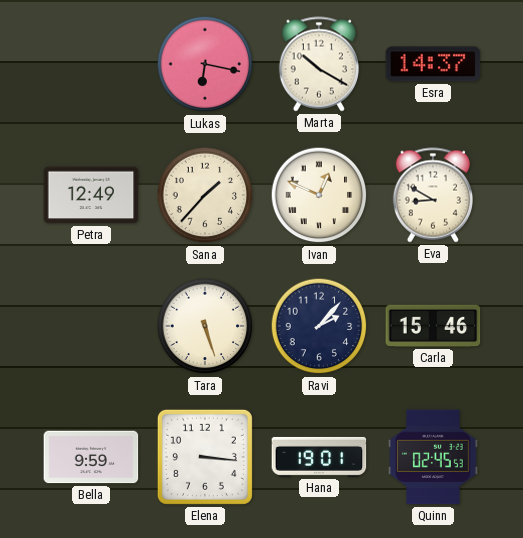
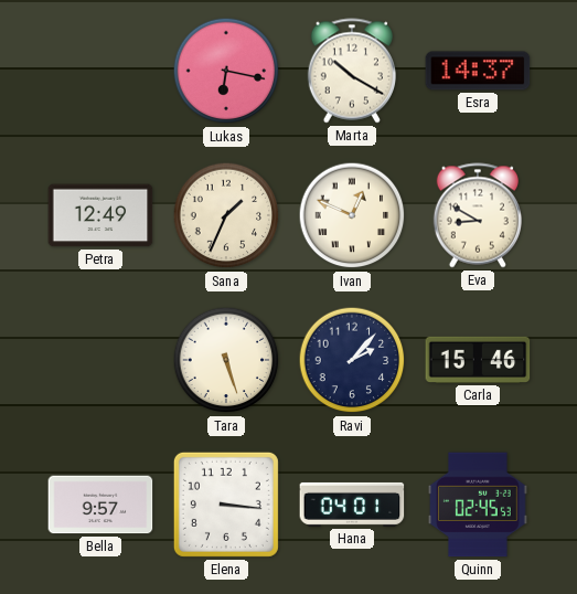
Sana: 1:37 -> 1:34 (226, 215)
Bella: 9:59 -> 9:57 (100, 505)
Hana: 19:01 -> 04:01 (352, 505)
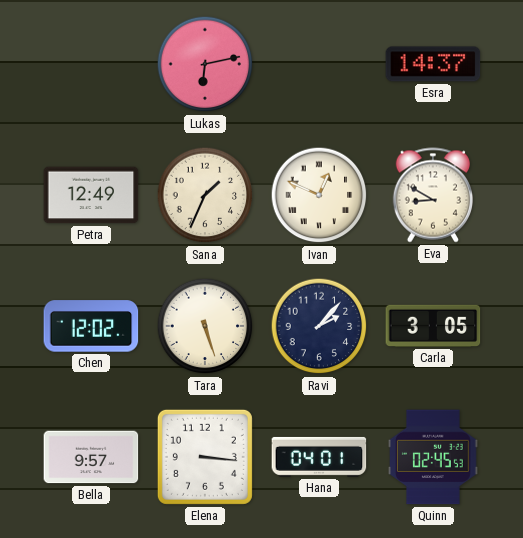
Lukas: 6:17 -> 6:13 (205, 64)
Marta: 10:20 -> none (351, 71)
Chen: none -> 12:02 (91, 326)
Carla: 15:46 -> 3:05 (433, 326)
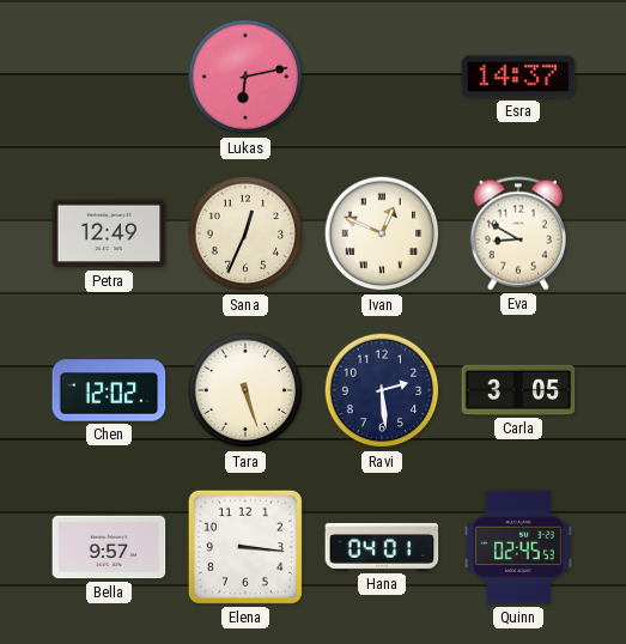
Sana: 1:34 -> 12:34 (245, 233)
Ravi: 2:07 -> 2:29 (382, 390)
